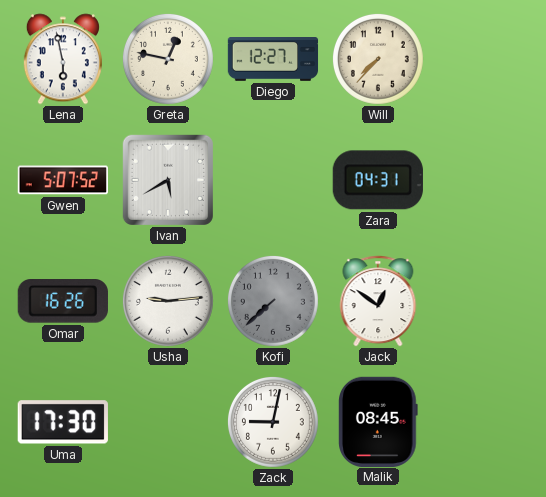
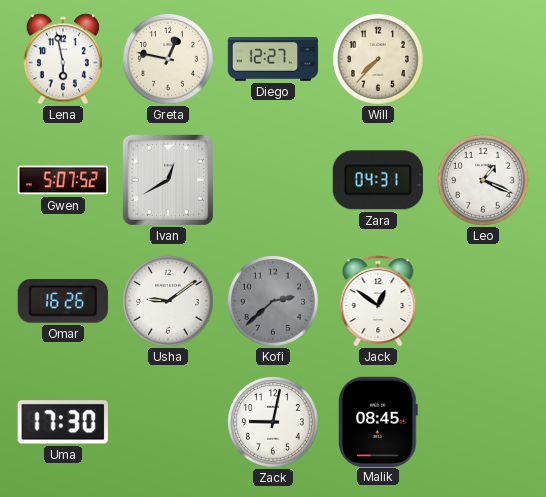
Ivan: 5:40 -> 12:40 (168, 180)
Leo: none -> 1:19 (483, 180)
Usha: 9:14 -> 9:09 (168, 301)
Kofi: 7:38 -> 2:38 (273, 301)
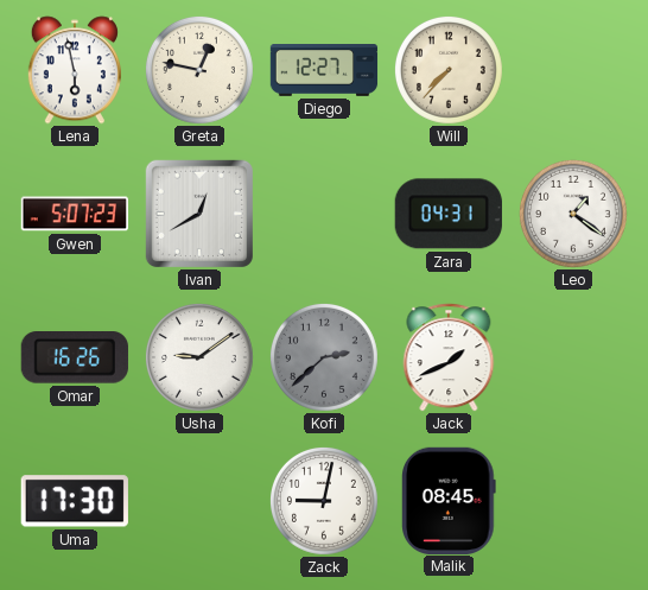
Gwen: 5:07:52 -> 5:07:23 (74, 214)
Leo: 1:19 -> 1:21 (573, 214)
Jack: 12:51 -> 1:41 (449, 357)
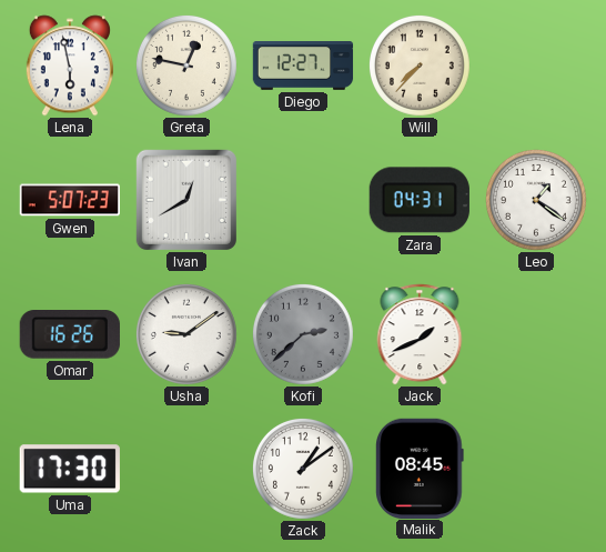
Zack: 9:02 -> 1:09 (303, 469)
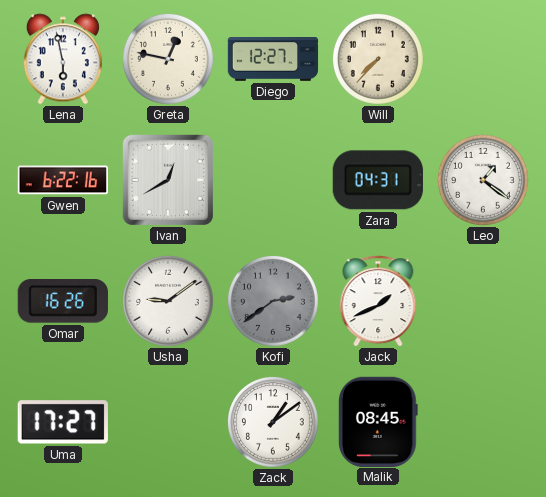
Gwen: 5:07 -> 6:22 (62, 180)
Kofi: 2:38 -> 2:39 (273, 301)
Uma: 17:30 -> 17:27 (63, 422)
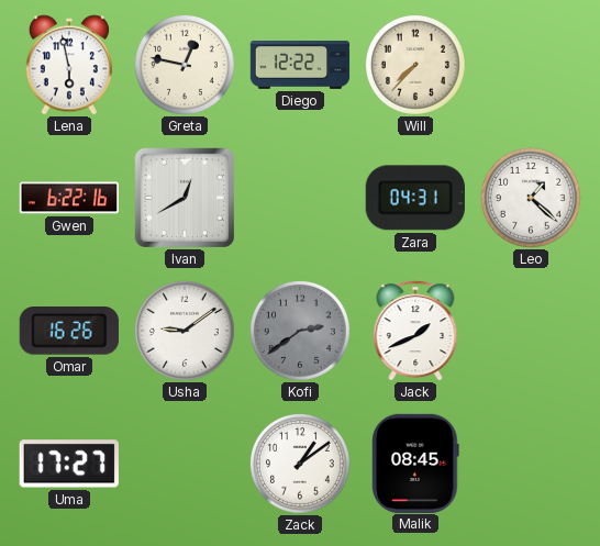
Diego: 12:27 -> 12:22 (300, 66)
Leo: 1:21 -> 1:22 (531, 198)
